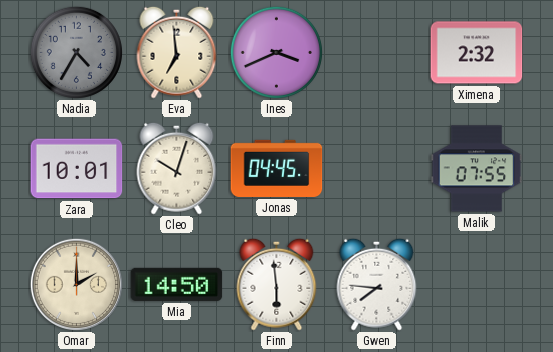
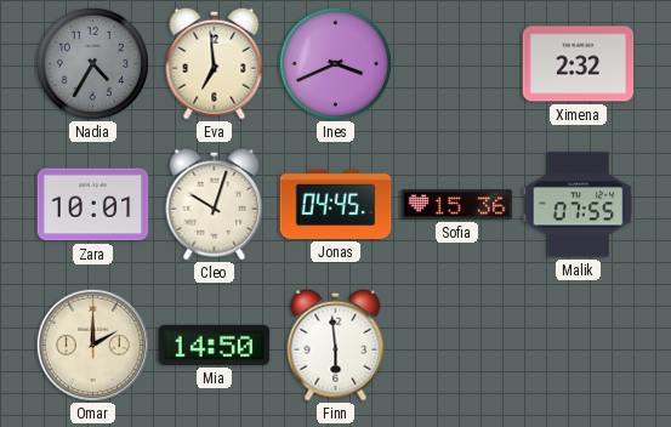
Sofia: none -> 15:36 (457, 205)
Gwen: 7:46 -> none (377, 284)
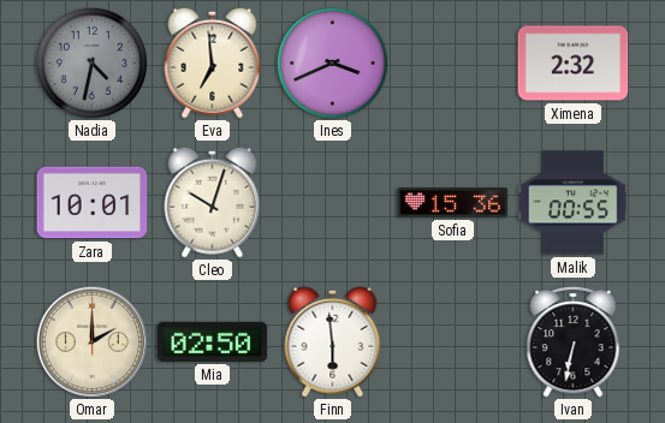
Nadia: 4:35 -> 4:32 (91, 62)
Jonas: 04:45 -> none (336, 204)
Malik: 07:55 -> 00:55 (574, 203)
Mia: 14:50 -> 02:50 (213, 341)
Ivan: none -> 6:32 (574, 341)
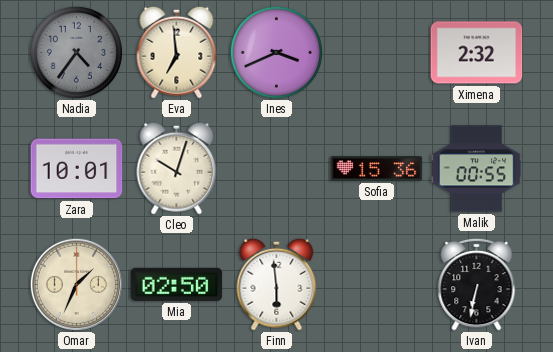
Nadia: 4:32 -> 4:36 (76, 52)
Omar: 2:00 -> 1:34 (76, 284)
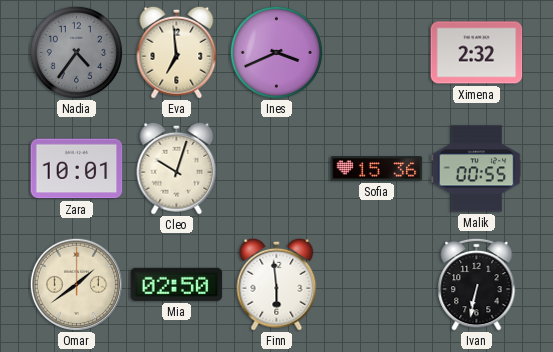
Omar: 1:34 -> 1:39 (76, 284)
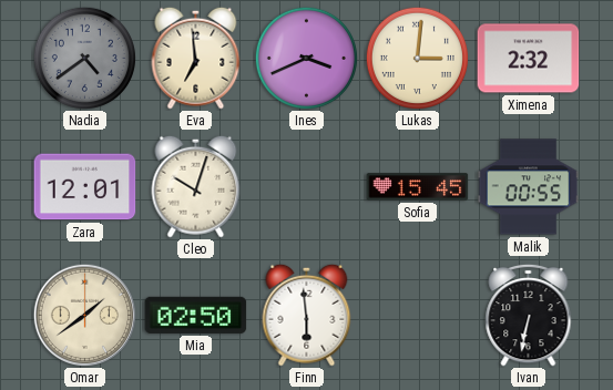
Nadia: 4:36 -> 4:39 (84, 58)
Lukas: none -> 3:01 (417, 58)
Zara: 10:01 -> 12:01 (85, 187)
Sofia: 15:36 -> 15:45 (418, 187)
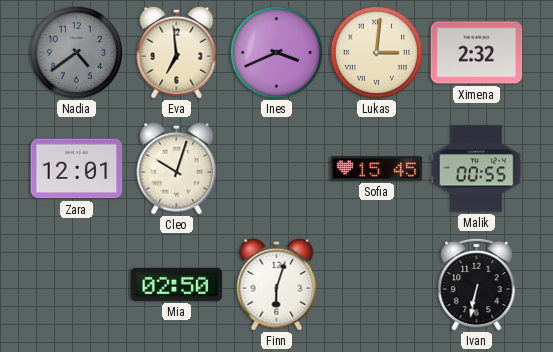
Omar: 1:39 -> none (84, 315)
Finn: 5:59 -> 6:03 (277, 284)
